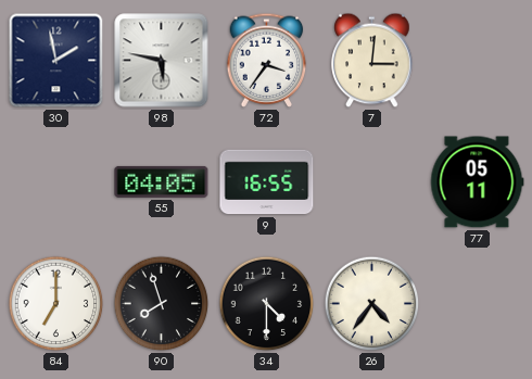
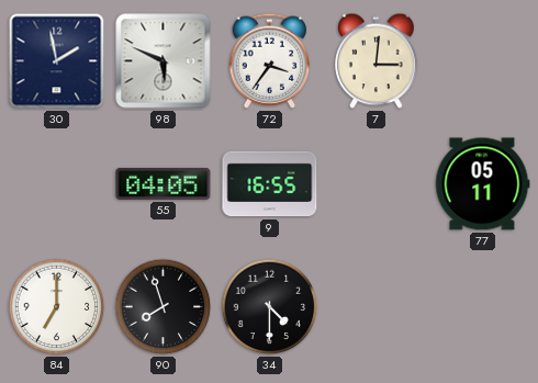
98: 5:47 -> 5:49 (164, 61)
26: 4:36 -> none (372, 304)
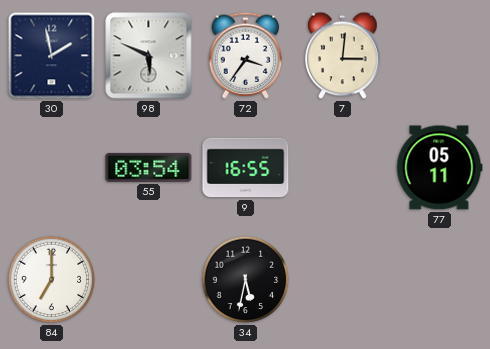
55: 04:05 -> 03:54 (149, 167)
90: 7:57 -> none (164, 307)
34: 4:30 -> 5:32 (246, 280)
